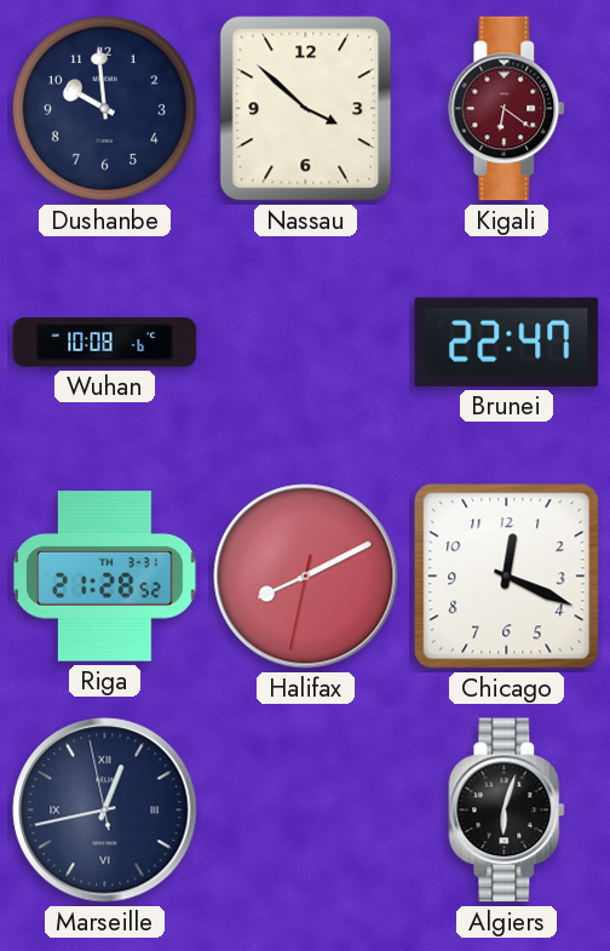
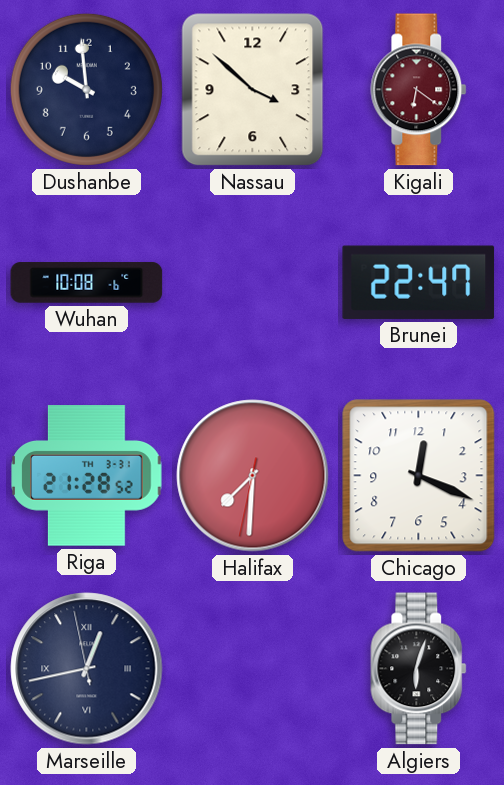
Halifax: 8:10 -> 7:30 (253, 476)
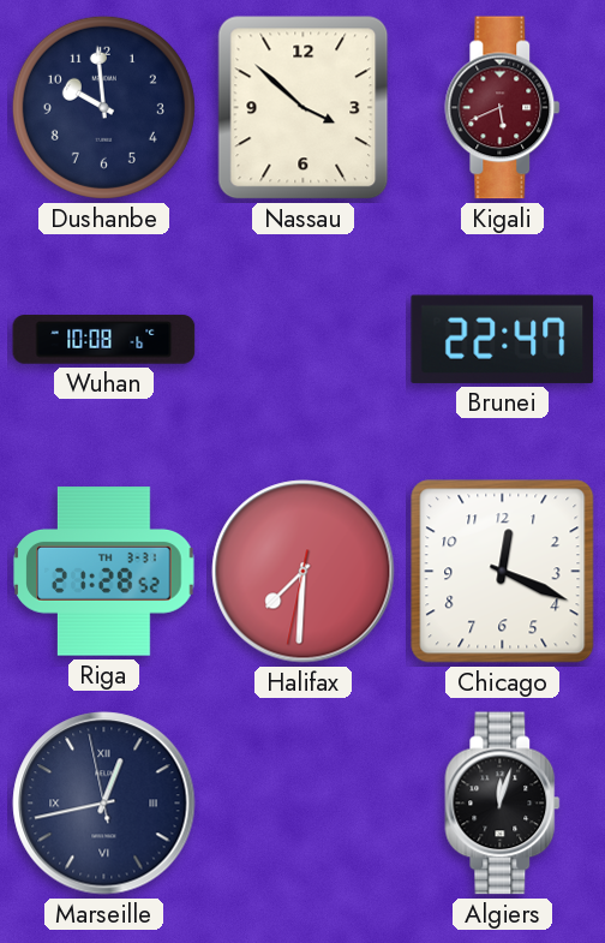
Kigali: 6:21 -> 5:41 (503, 108)
Algiers: 6:03 -> 12:03 (503, 804)
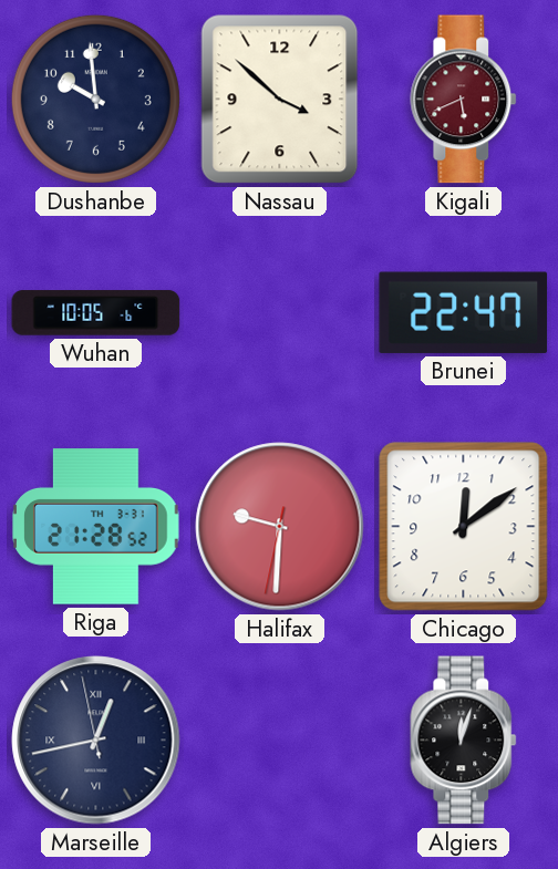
Wuhan: 10:08 -> 10:05 (96, 313)
Halifax: 7:30 -> 9:30 (280, 527)
Chicago: 12:19 -> 12:09 (464, 527)
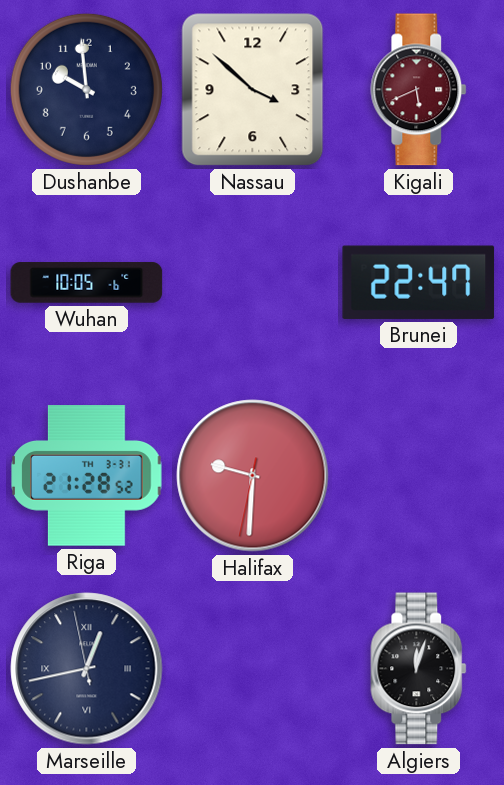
Chicago: 12:09 -> none (464, 527)
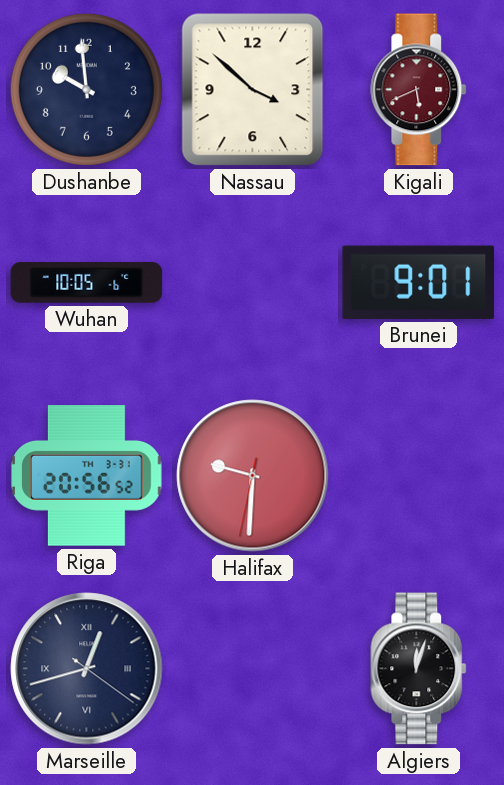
Brunei: 22:47 -> 9:01 (419, 282)
Riga: 21:28 -> 20:56 (87, 476)
Marseille: 12:42:58 -> 12:42:21 (87, 669)
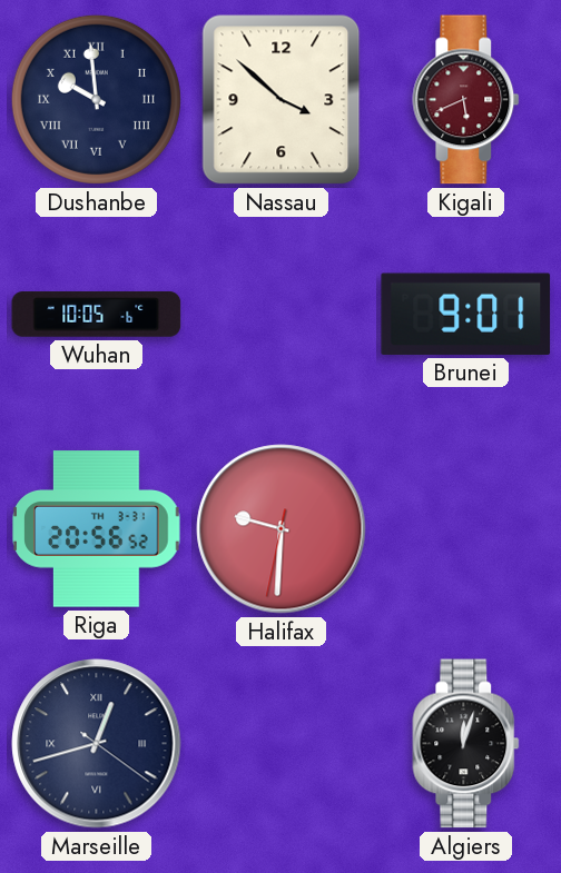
Dushanbe numerals: Arabic -> Roman (96, 99)
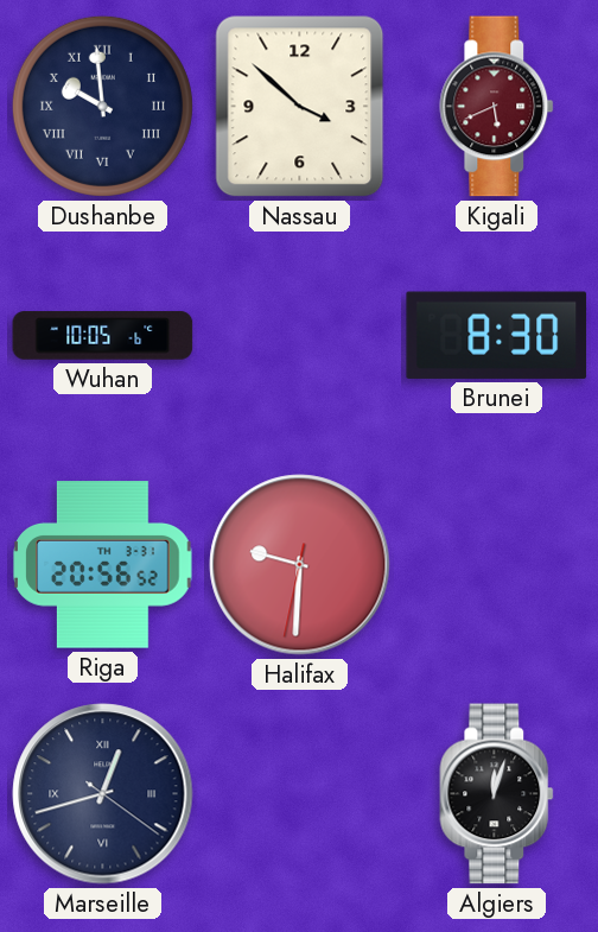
Brunei: 9:01 -> 8:30 (497, 335)
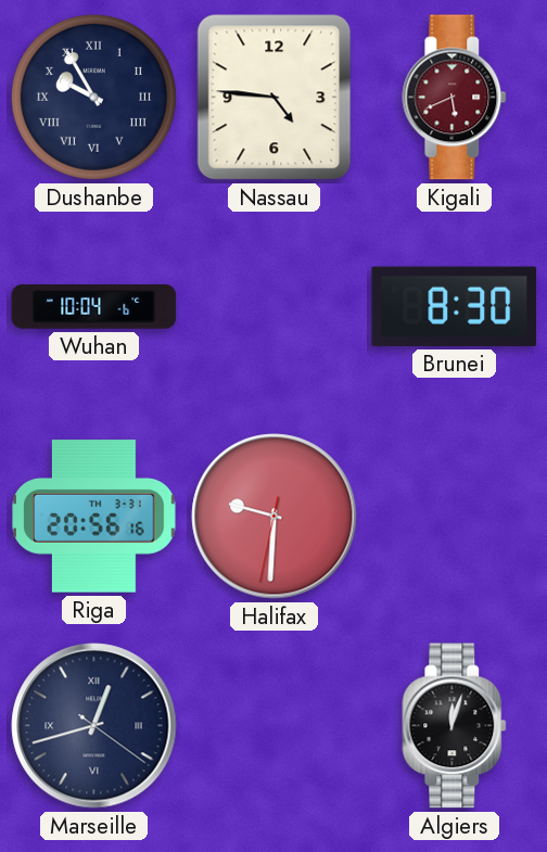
Dushanbe: 9:59 -> 9:55 (93, 97)
Nassau: 3:52 -> 4:46 (275, 98)
Wuhan: 10:05 -> 10:04 (94, 307)
Riga: 20:56:52 -> 20:56:16 (94, 517)
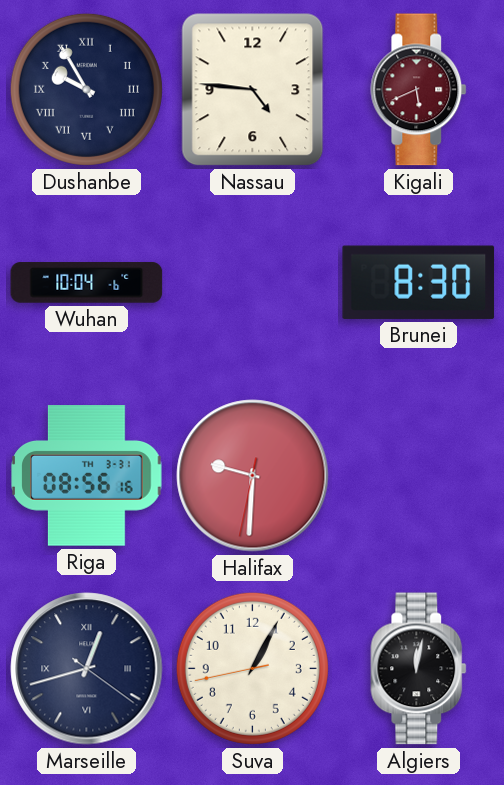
Riga: 20:56 -> 08:56 (87, 476)
Suva: none -> 1:04 (252, 668)
Algiers: 12:03 -> 12:02 (419, 669)
